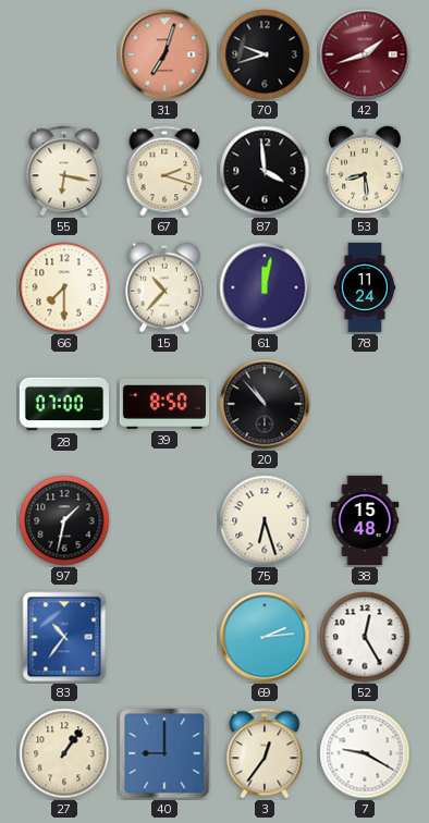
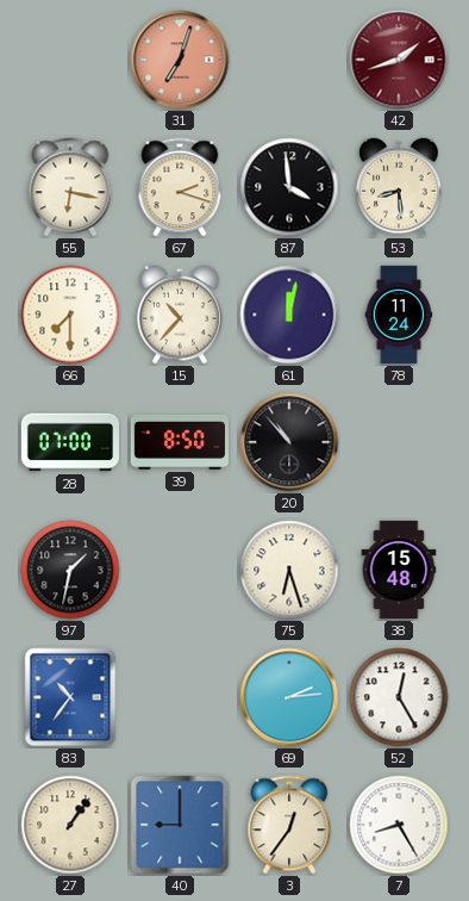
70: 9:42 -> none (265, 54)
7: 9:20 -> 8:25 (399, 825)
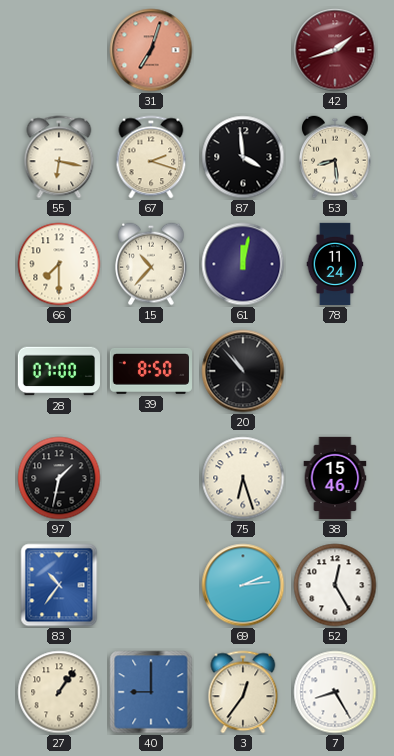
38: 15:48 -> 15:46 (335, 478)
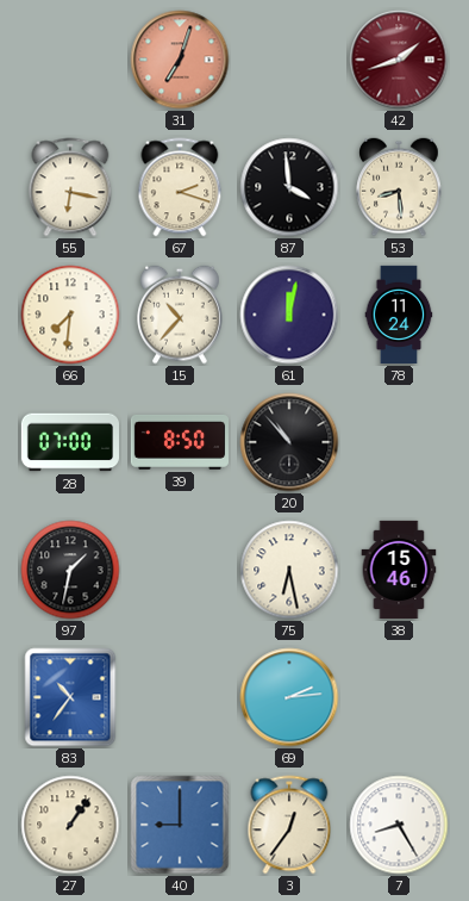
66: 7:30 -> 7:31 (70, 315)
75: 6:27 -> 6:28 (289, 570)
52: 12:25 -> none (335, 585)
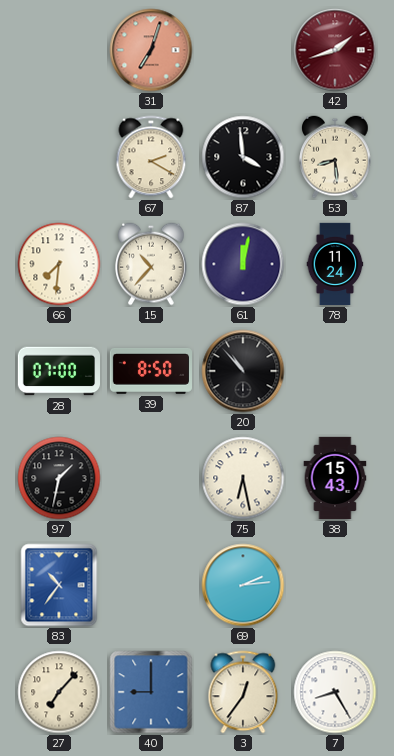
55: 6:17 -> none (70, 187)
67: 2:18 -> 2:20 (151, 157)
38: 15:46 -> 15:43 (335, 478)
27: 1:06 -> 7:07 (59, 692)
